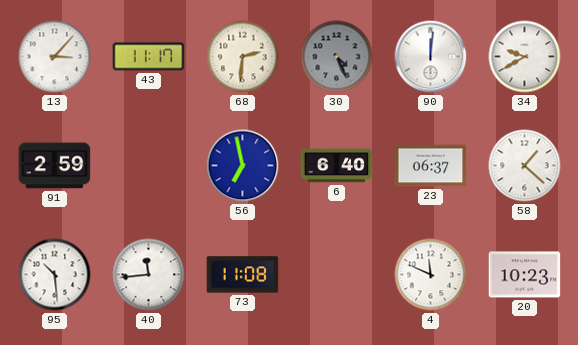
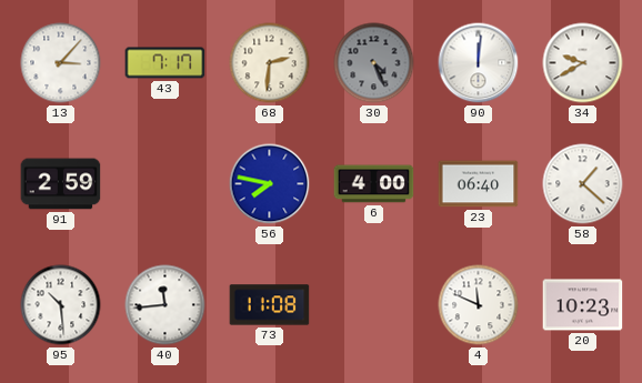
43: 11:17 -> 7:17 (165, 63)
56: 6:58 -> 7:47 (270, 184)
6: 6:40 -> 4:00 (374, 184)
23: 06:37 -> 06:40 (479, 184)
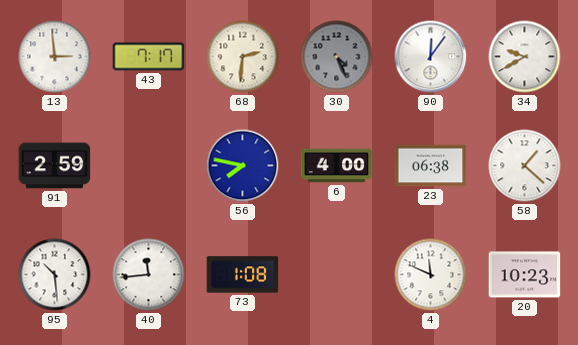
13: 3:07 -> 2:59 (55, 57)
90: 12:01 -> 12:06 (431, 57)
23: 06:40 -> 06:38 (431, 166)
73: 11:08 -> 1:08 (243, 275)
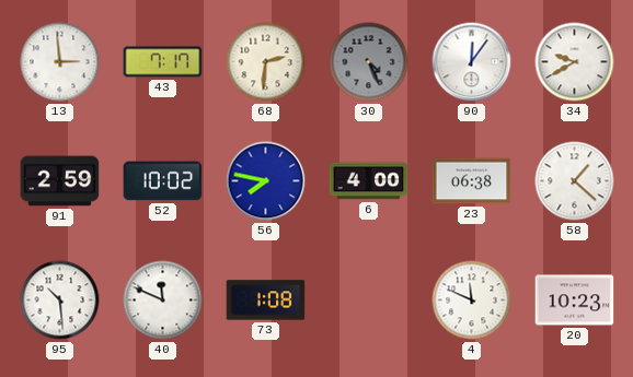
52: none -> 10:02 (163, 181)
40: 11:44 -> 11:49 (163, 301)
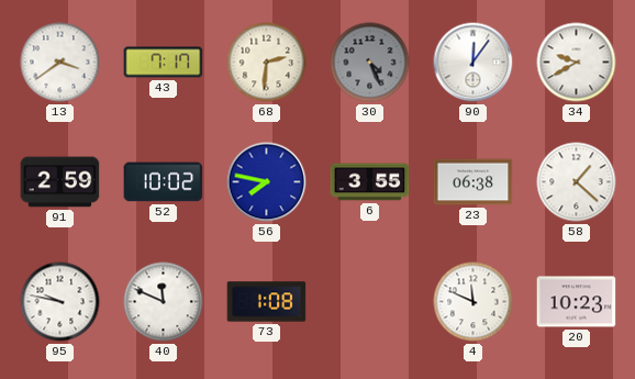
13: 2:59 -> 3:39 (60, 63)
6: 4:00 -> 3:55 (370, 182)
95: 10:29 -> 9:47 (60, 302)
